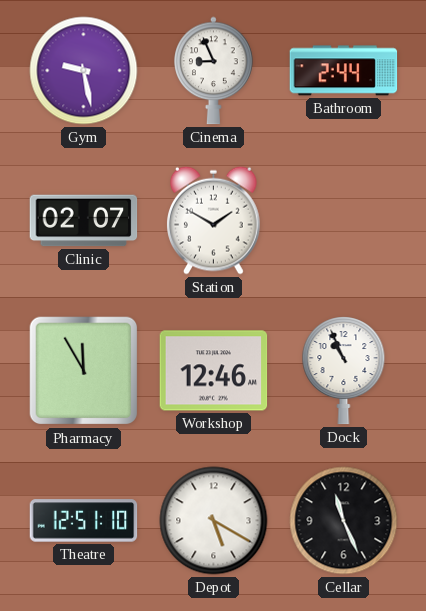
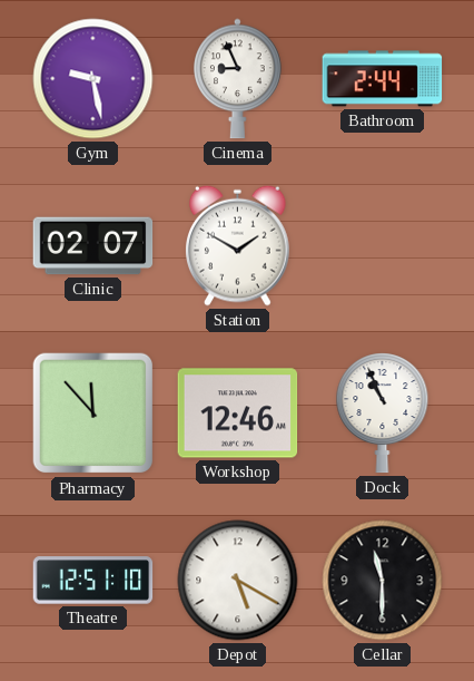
Pharmacy: 11:55 -> 11:53 (93, 414)
Cellar: 11:26 -> 11:30 (383, 581)
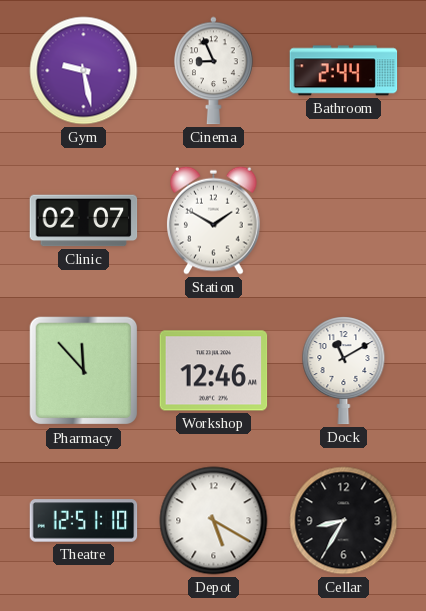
Dock: 10:56 -> 11:10 (344, 371)
Cellar: 11:30 -> 8:35 (344, 521)
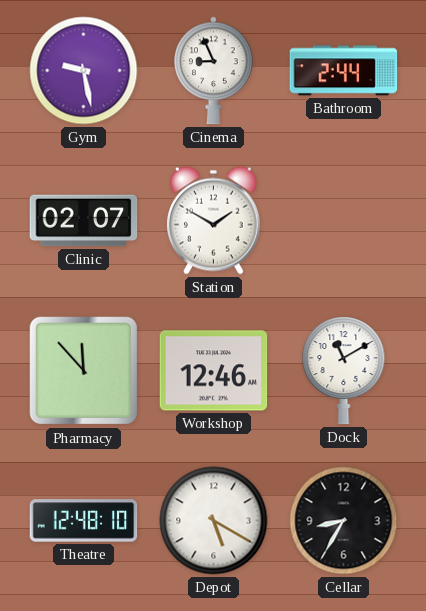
Theatre: 12:51 -> 12:48 (84, 521)
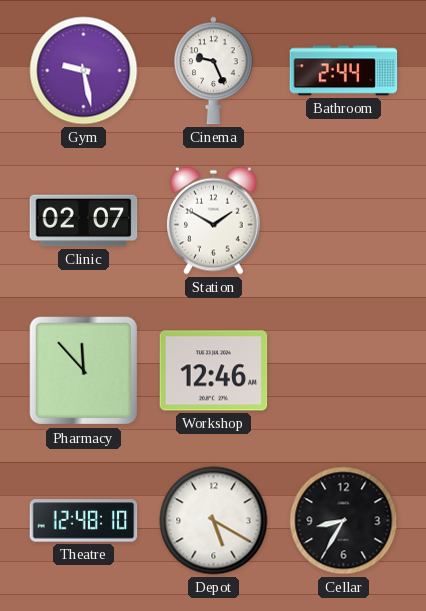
Cinema: 8:56 -> 9:26 (214, 71)
Dock: 11:10 -> none (344, 371)
